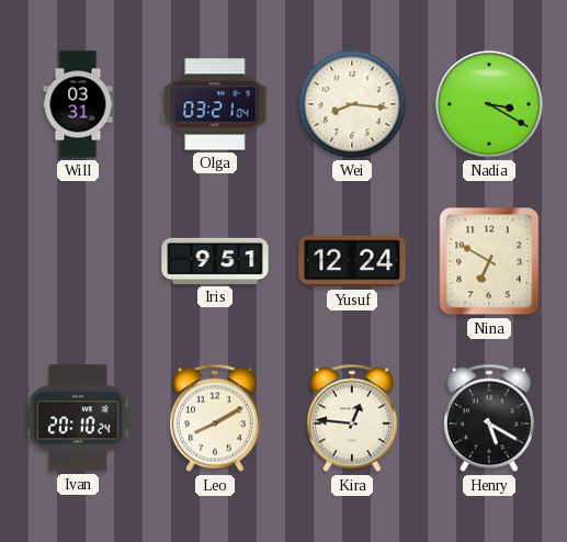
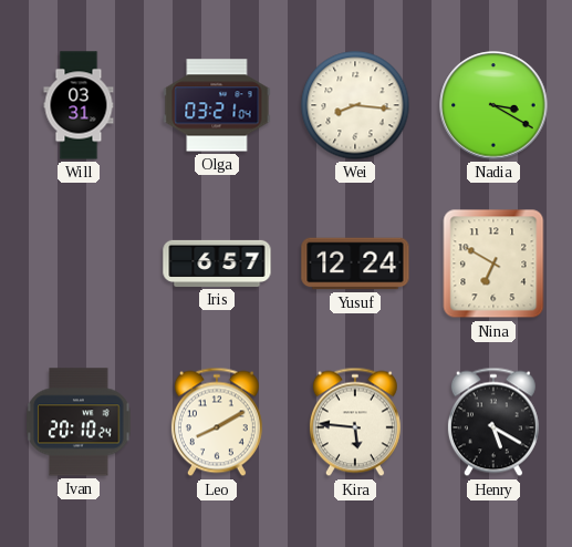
Iris: 9:51 -> 6:57 (217, 264)
Kira: 12:46 -> 5:46 (355, 422)
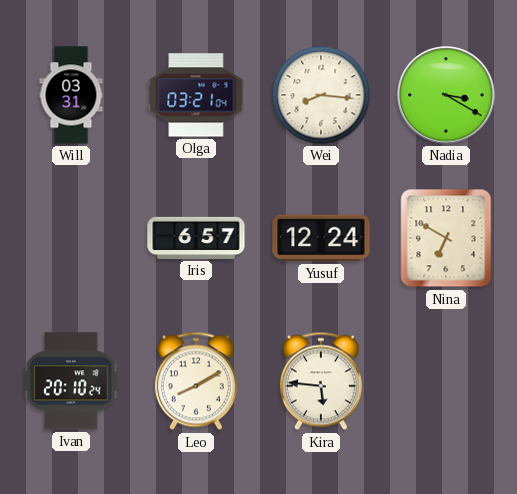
Henry: 5:20 -> none (493, 422)
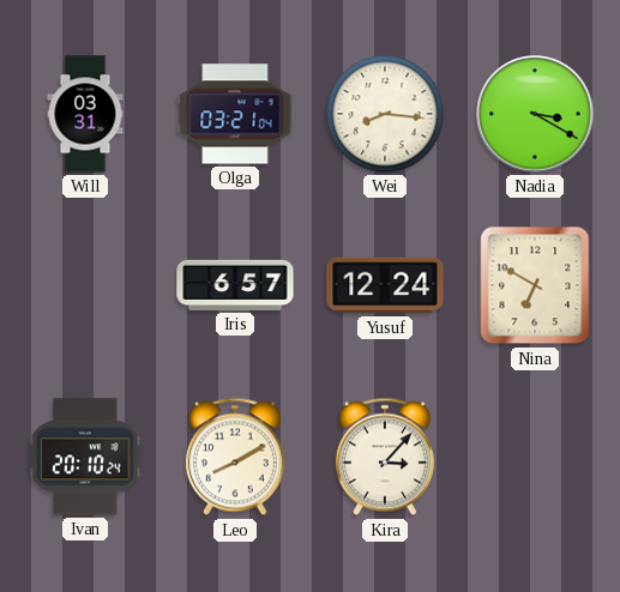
Kira: 5:46 -> 3:07 (385, 457)
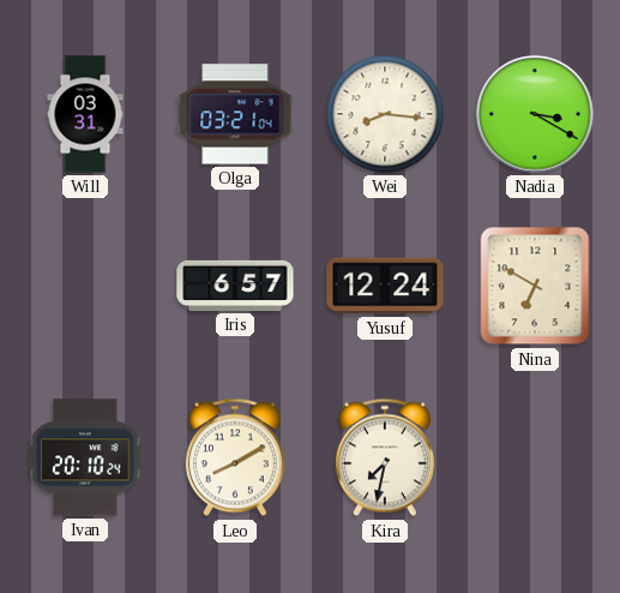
Kira: 3:07 -> 7:32 (385, 457)
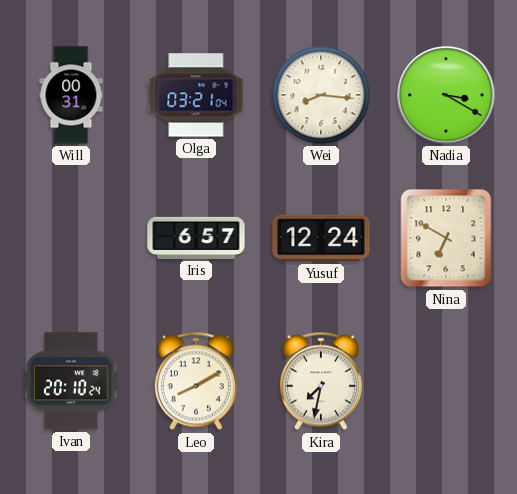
Will: 03:31 -> 00:31 (71, 95)
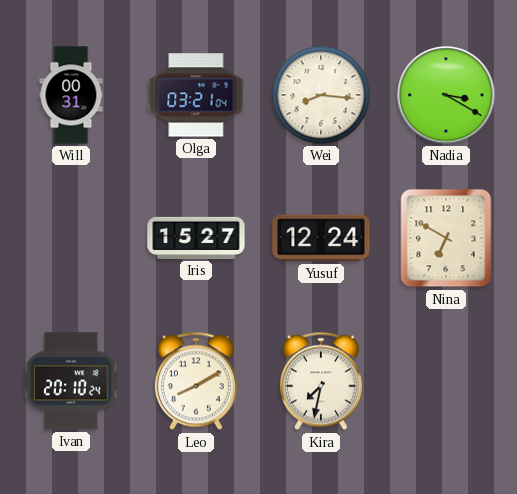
Iris: 6:57 -> 15:27 (196, 238)
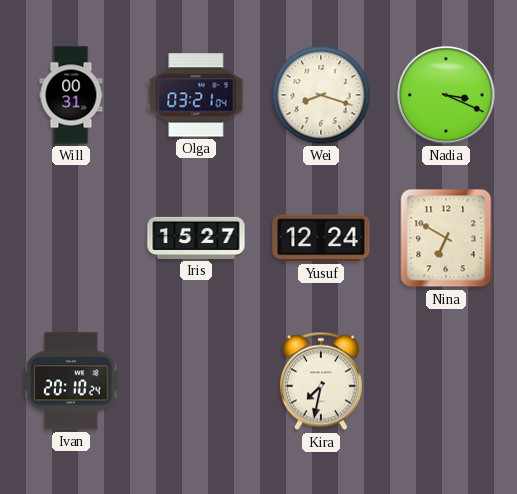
Wei: 8:16 -> 8:18 (321, 95)
Nadia: 3:20 -> 3:19 (446, 95)
Leo: 8:10 -> none (196, 381)
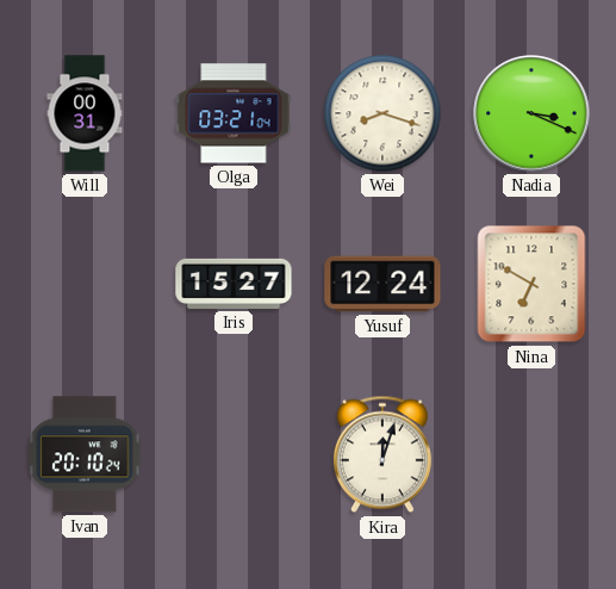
Kira: 7:32 -> 12:03 (382, 454)
